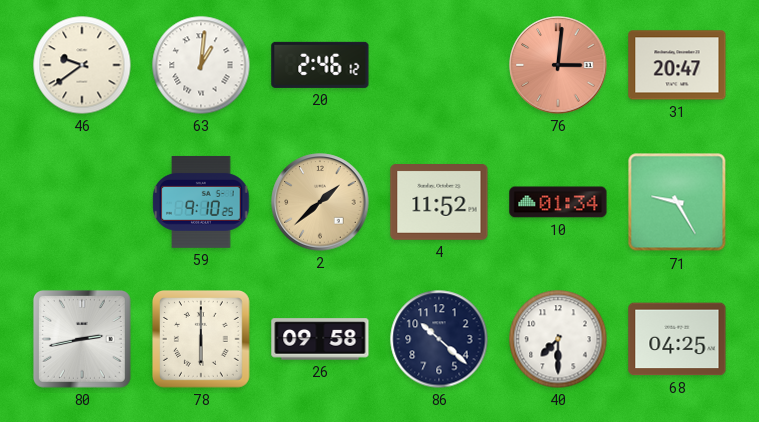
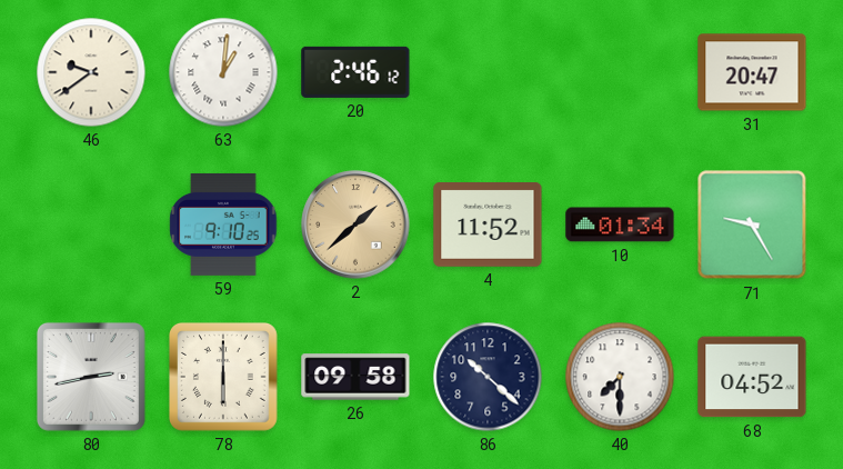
76: 3:01 -> none (558, 65)
68: 04:25 -> 04:52 (752, 377)
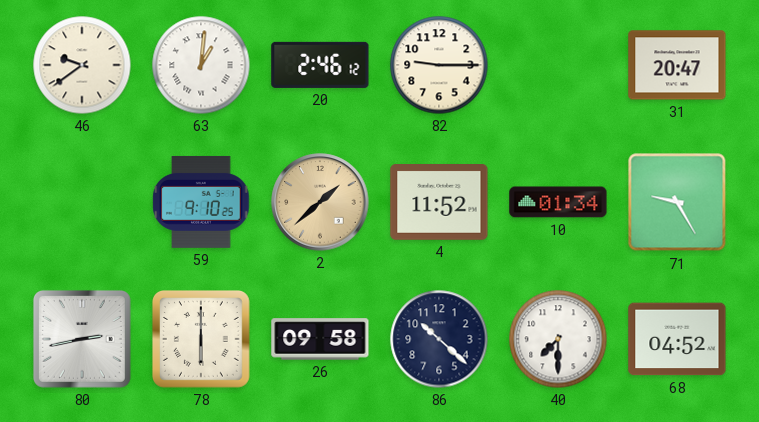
82: none -> 9:15 (439, 65)
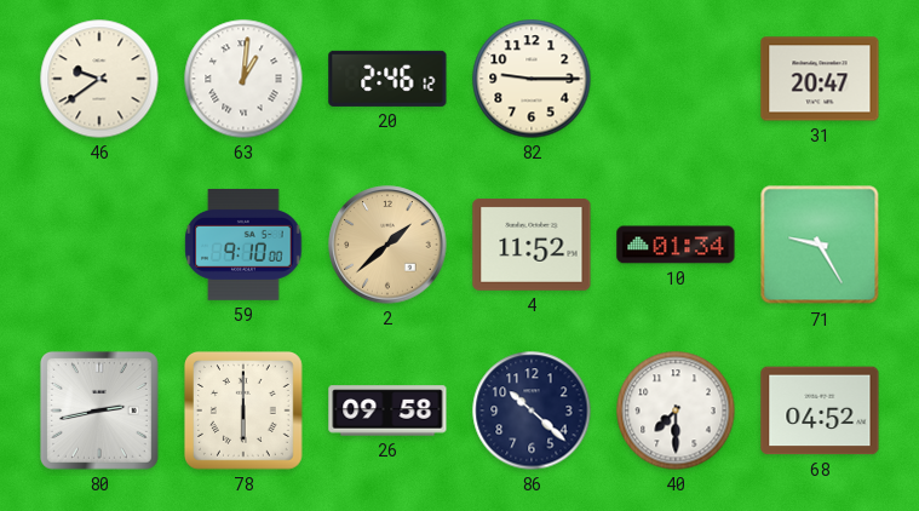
59: 9:10:25 -> 9:10:00 (243, 245)
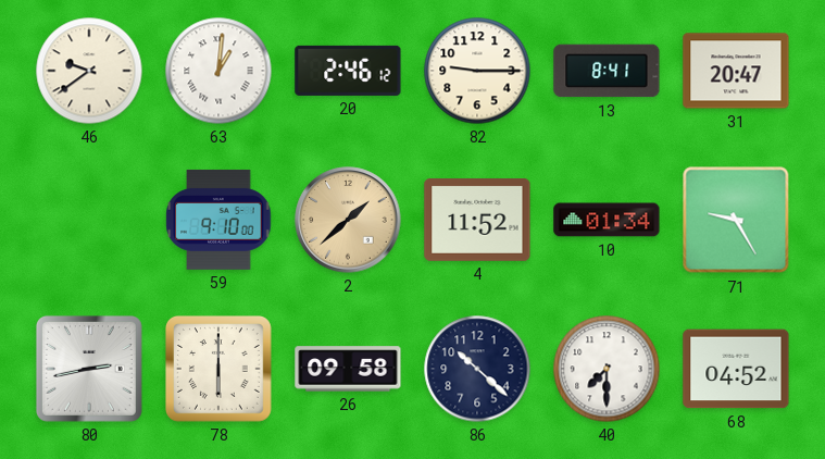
13: none -> 8:41 (607, 71)
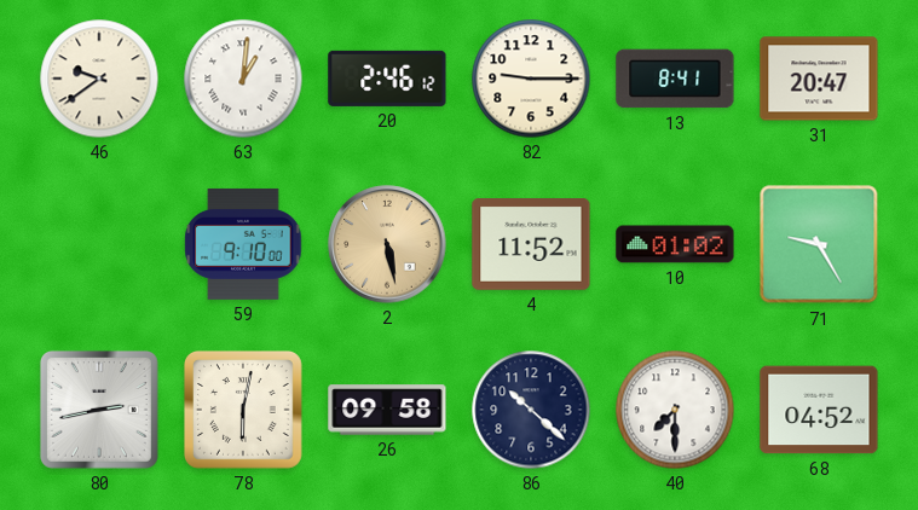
2: 1:38 -> 5:28 (387, 244)
10: 01:34 -> 01:02 (675, 244)
78: 6:00 -> 6:02 (244, 411)
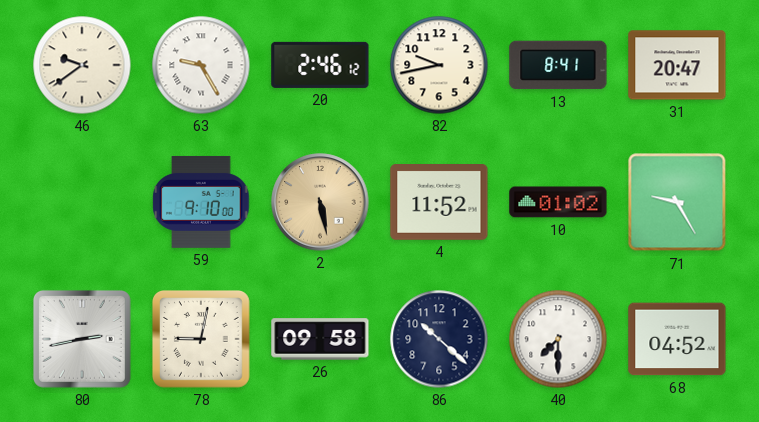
63: 1:01 -> 9:25 (201, 65)
82: 9:15 -> 9:43 (439, 65)
78: 6:02 -> 9:02 (202, 340)
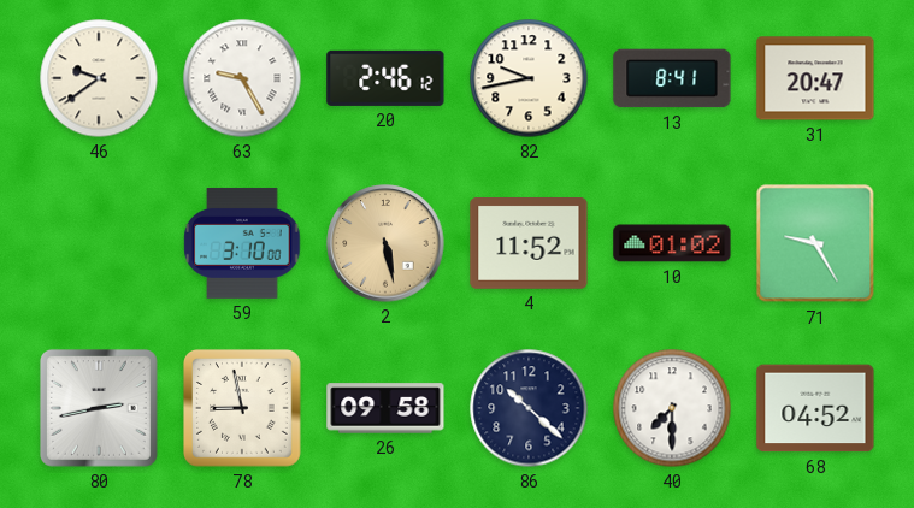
59: 9:10 -> 3:10 (242, 243)
78: 9:02 -> 8:58 (243, 409)
